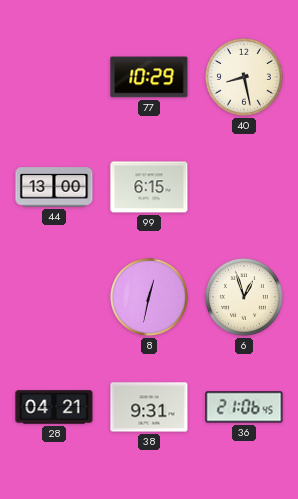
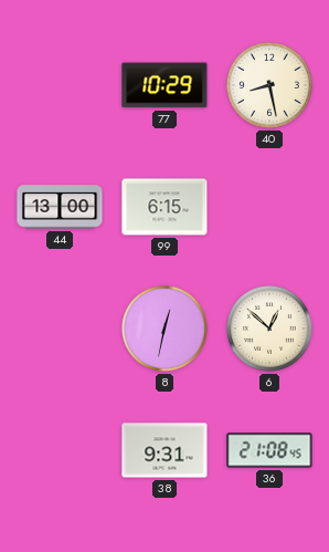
6: 12:57 -> 12:52 (269, 329)
28: 04:21 -> none (54, 407)
36: 21:06 -> 21:08 (269, 450)
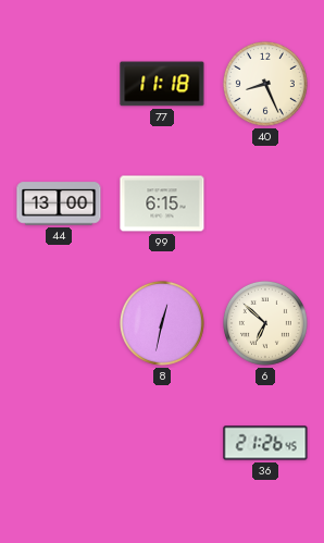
77: 10:29 -> 11:18 (162, 84)
40: 8:28 -> 8:26 (265, 84)
6: 12:52 -> 6:52 (265, 323)
38: 9:31 -> none (164, 450)
36: 21:08 -> 21:26 (265, 443)
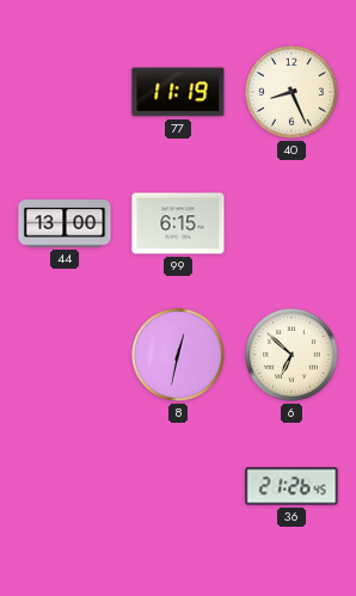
77: 11:18 -> 11:19 (178, 92)
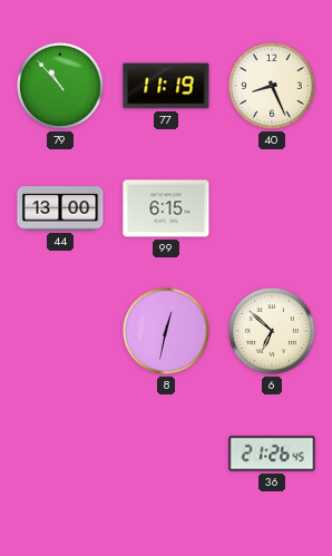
79: none -> 10:53 (60, 86)
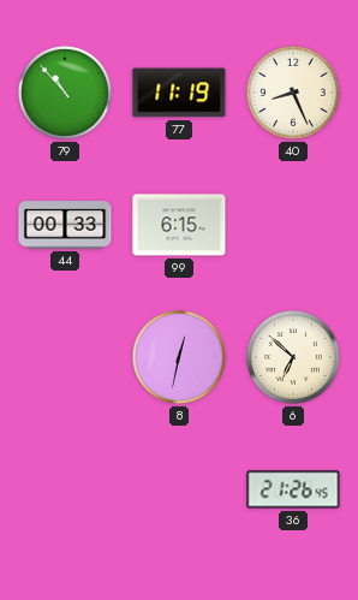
44: 13:00 -> 00:33 (65, 225)
